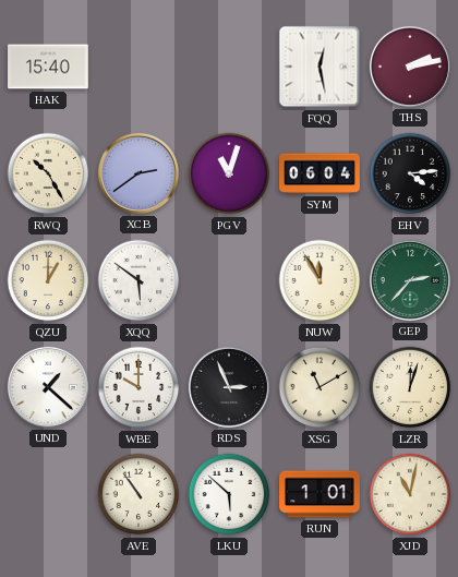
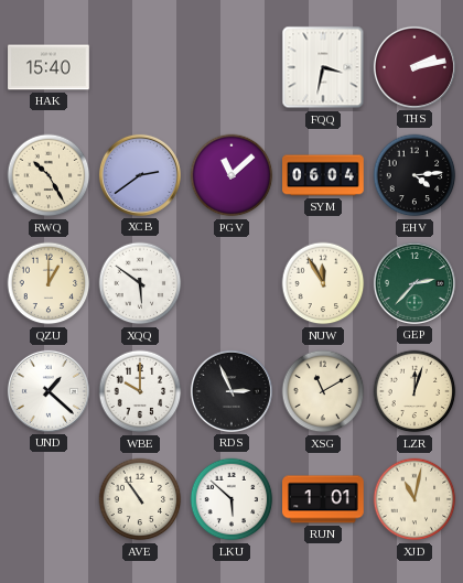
FQQ: 12:28 -> 3:32 (323, 67)
PGV: 11:03 -> 11:08 (232, 175)
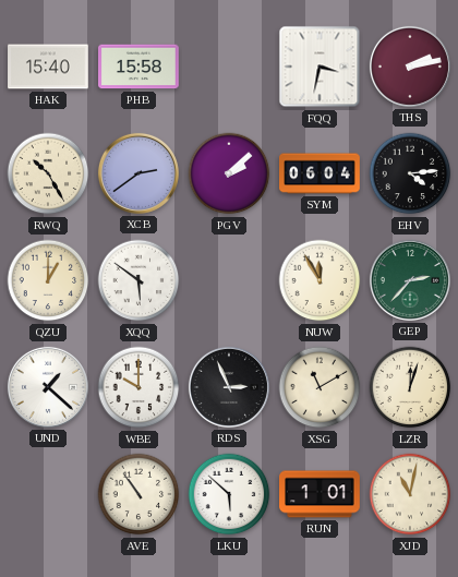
PHB: none -> 15:58 (138, 67)
PGV: 11:08 -> 2:08 (229, 173)
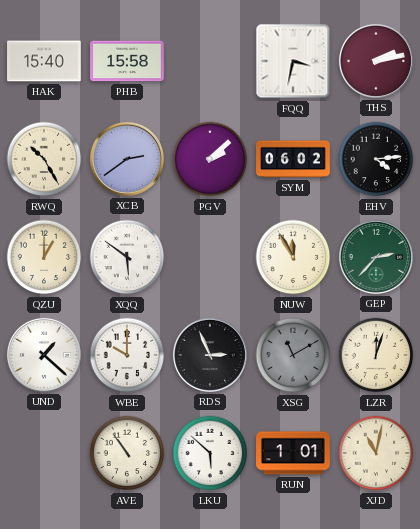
SYM: 06:04 -> 06:02 (293, 159)
XSG dial: cream -> grey (293, 355)
